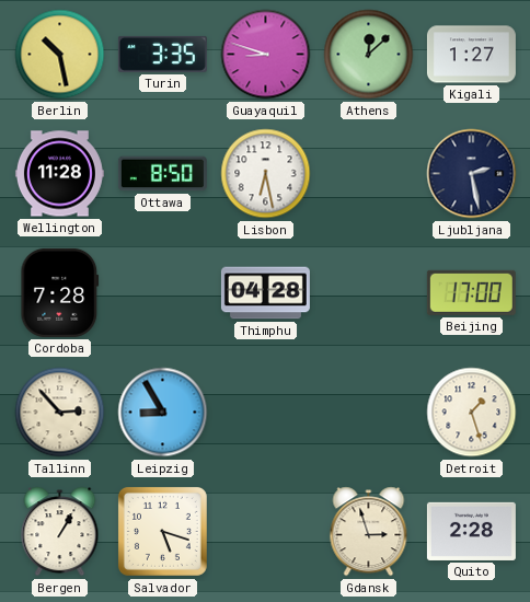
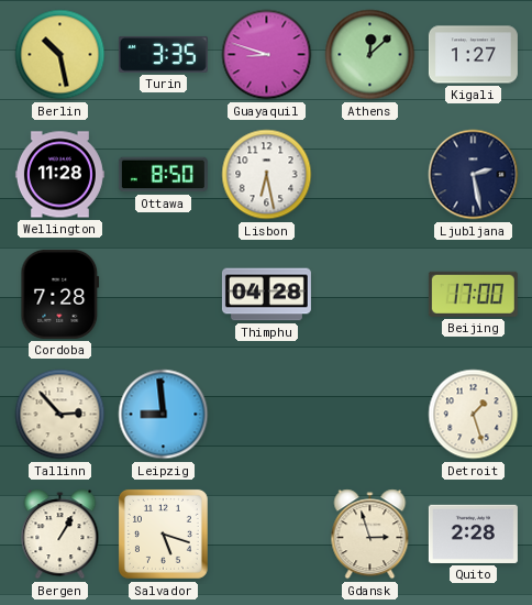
Leipzig: 8:55 -> 8:59 (164, 415)
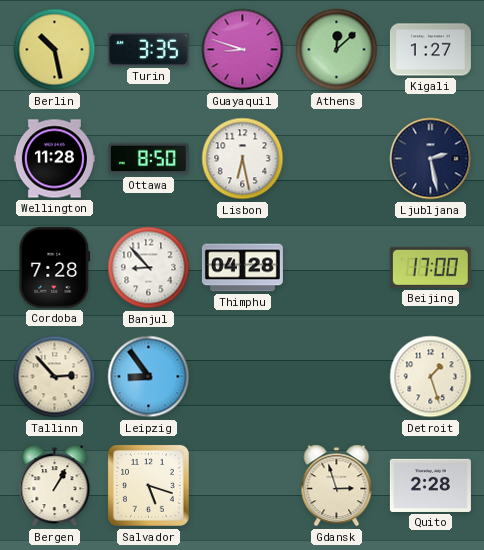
Banjul: none -> 8:53 (149, 268)
Leipzig: 8:59 -> 8:54 (149, 377)
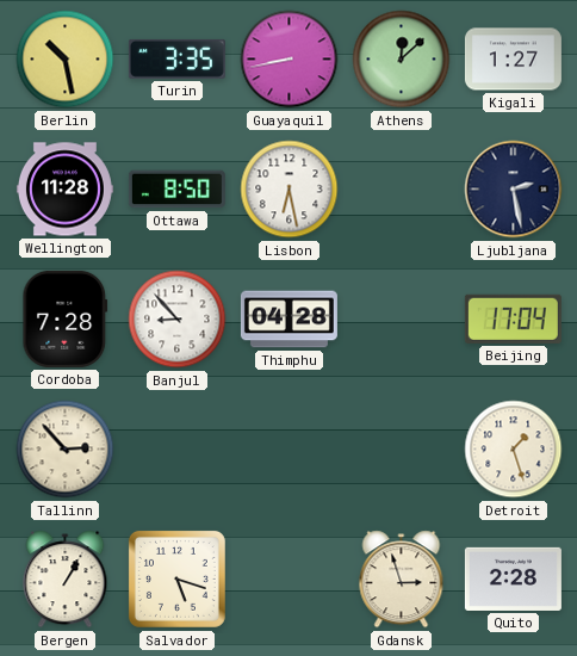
Guayaquil: 8:48 -> 8:43 (290, 60)
Beijing: 17:00 -> 17:04 (513, 318)
Leipzig: 8:54 -> none (149, 377)
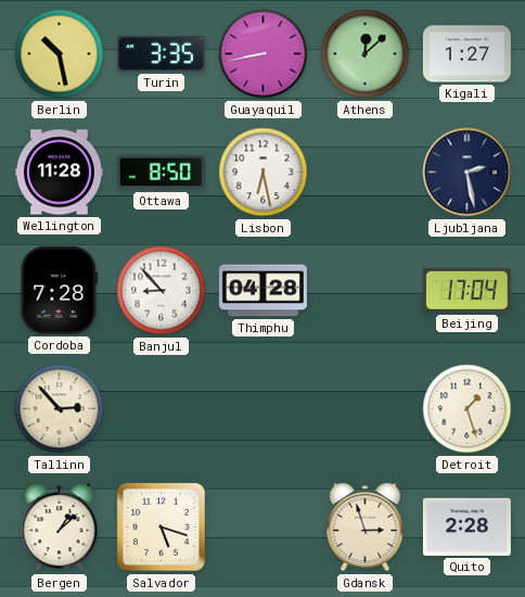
Bergen: 1:05 -> 1:08 (60, 528)
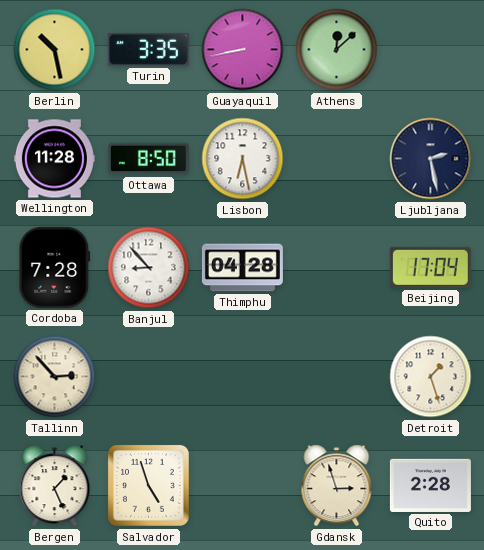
Kigali: 1:27 -> none (466, 54)
Bergen: 1:08 -> 1:26 (55, 486)
Salvador: 5:18 -> 4:57 (148, 485)
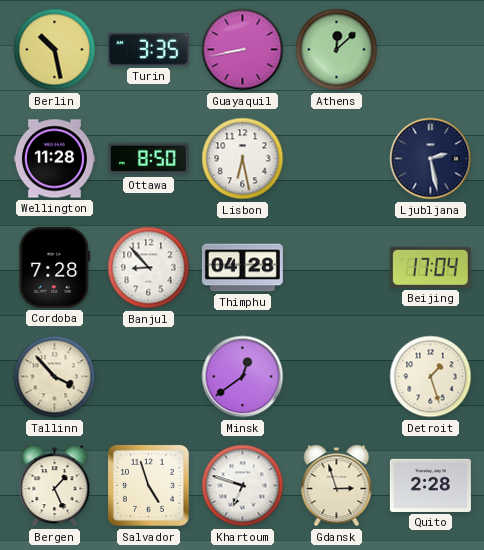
Tallinn: 2:53 -> 3:53 (55, 377)
Minsk: none -> 12:39 (243, 377)
Khartoum: none -> 6:48 (243, 486)
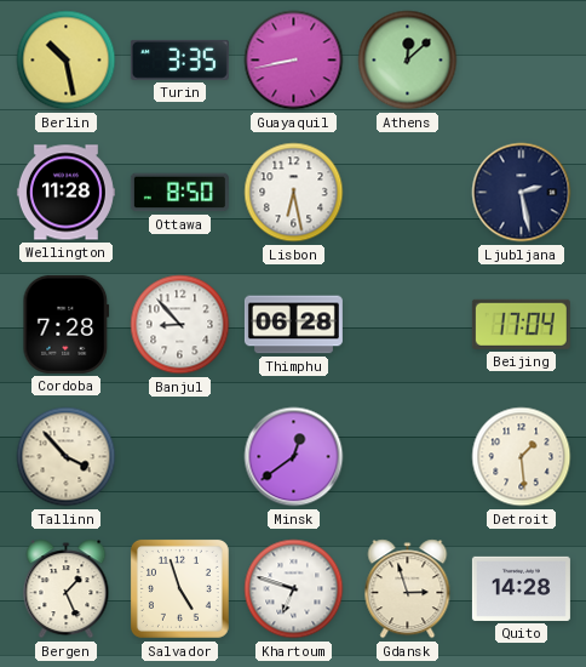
Thimphu: 04:28 -> 06:28 (293, 325)
Detroit: 1:27 -> 1:29 (522, 457)
Quito: 2:28 -> 14:28 (521, 588)
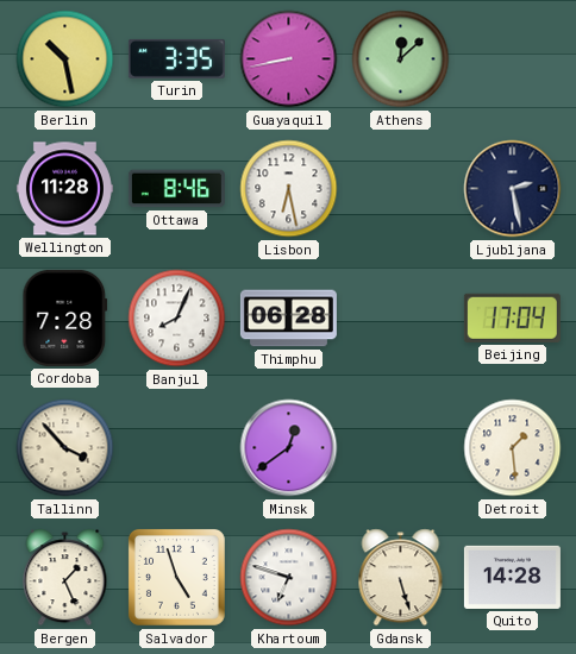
Ottawa: 8:50 -> 8:46 (176, 189)
Banjul: 8:53 -> 8:04 (177, 319)
Gdansk: 2:57 -> 5:27 (401, 578)
